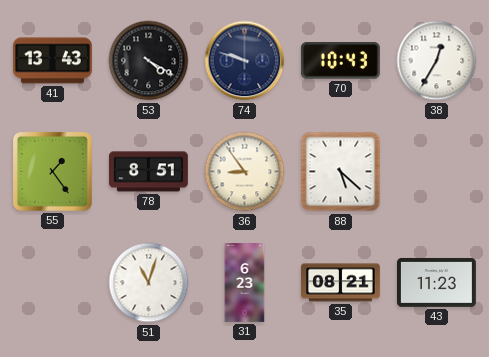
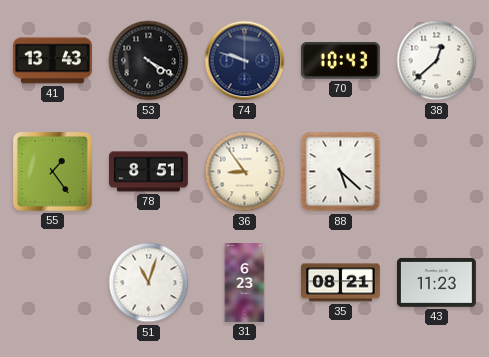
38: 12:35 -> 12:38 (437, 61)
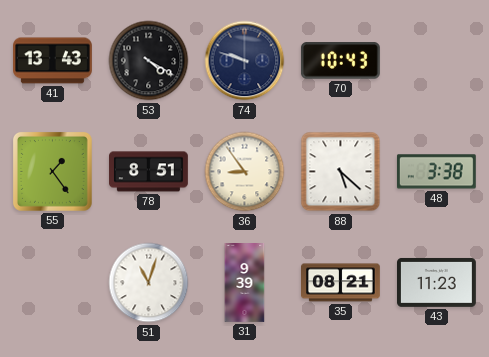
38: 12:38 -> none (437, 61)
48: none -> 3:38 (436, 172)
31: 6:23 -> 9:39 (245, 283)
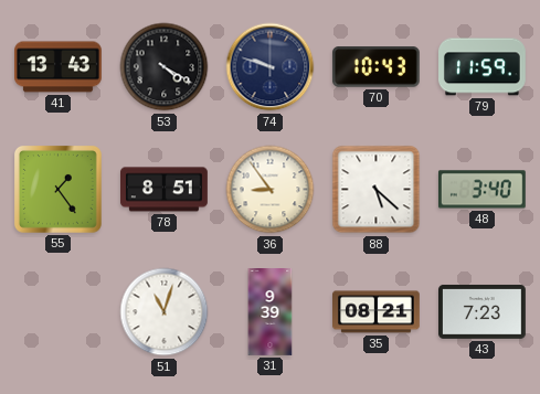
79: none -> 11:59 (483, 67)
48: 3:38 -> 3:40 (481, 190)
43: 11:23 -> 7:23 (483, 311)
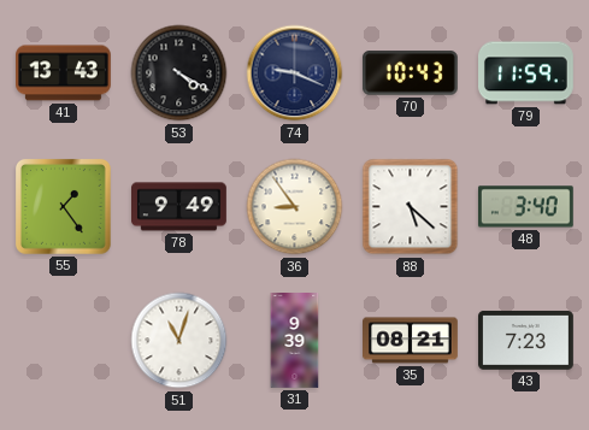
74: 9:48 -> 9:19 (295, 73)
78: 8:51 -> 9:49 (179, 207)
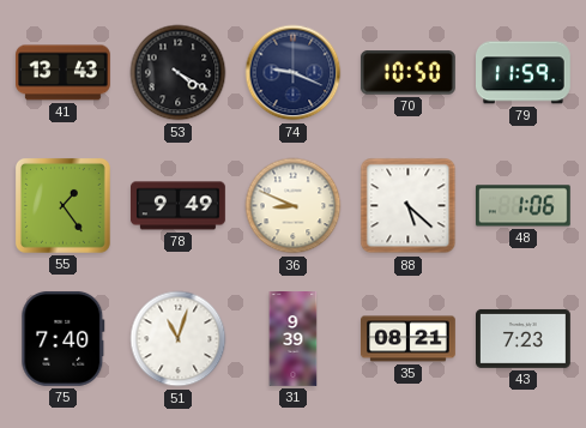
70: 10:43 -> 10:50 (407, 73)
36: 8:54 -> 8:49 (294, 206)
48: 3:40 -> 1:06 (522, 206)
75: none -> 7:40 (64, 338)
